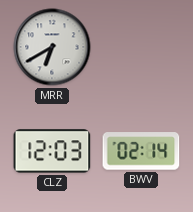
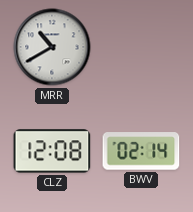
MRR: 6:40 -> 10:40 (52, 47)
CLZ: 12:03 -> 12:08 (52, 151)
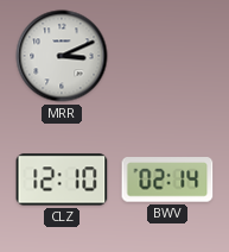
MRR: 10:40 -> 3:11 (62, 56)
CLZ: 12:08 -> 12:10 (62, 179)
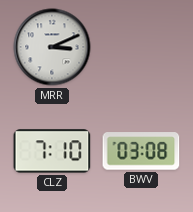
CLZ: 12:10 -> 7:10 (52, 151)
BWV: 02:14 -> 03:08 (141, 151)
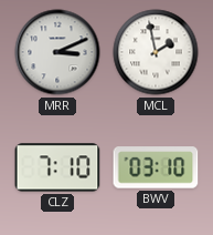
MCL: none -> 1:58 (156, 52)
BWV: 03:08 -> 03:10 (156, 167)
